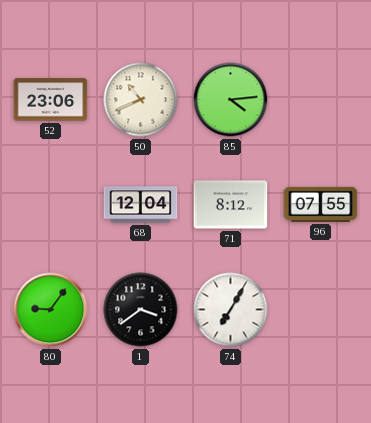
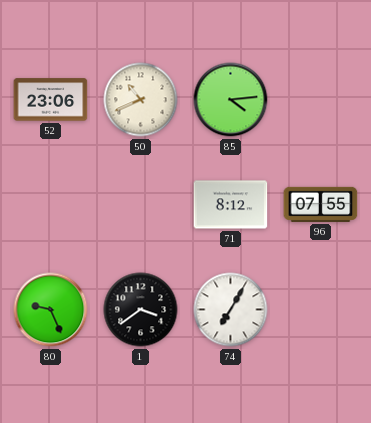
68: 12:04 -> none (141, 205)
80: 9:06 -> 9:26 (51, 310)
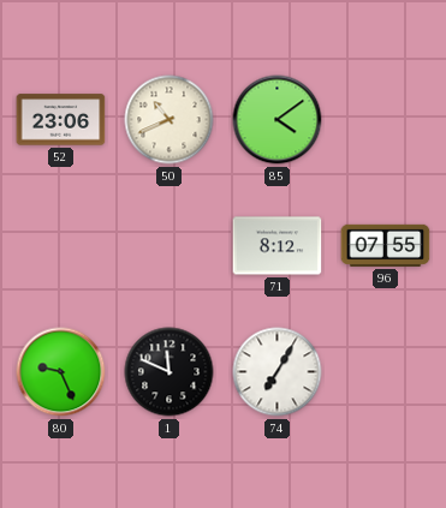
85: 4:14 -> 4:09 (278, 120)
1: 3:39 -> 11:49 (170, 372)
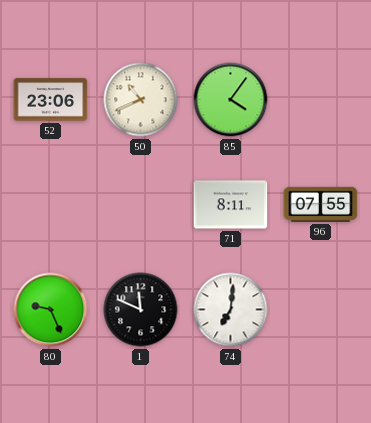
85: 4:09 -> 4:06 (231, 100)
71: 8:12 -> 8:11 (231, 205)
74: 7:05 -> 7:01 (231, 310)
